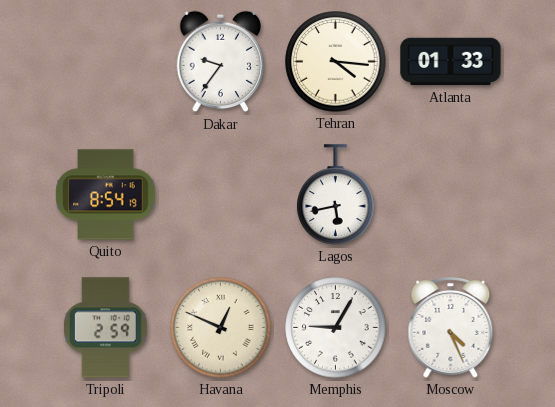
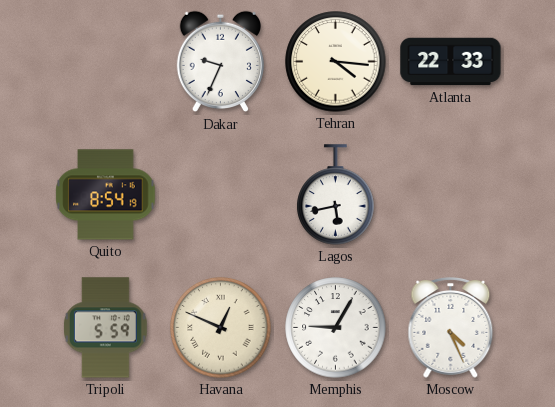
Dakar: 9:36 -> 9:34 (220, 62)
Atlanta: 01:33 -> 22:33 (451, 62)
Tripoli: 2:59 -> 5:59 (105, 328)
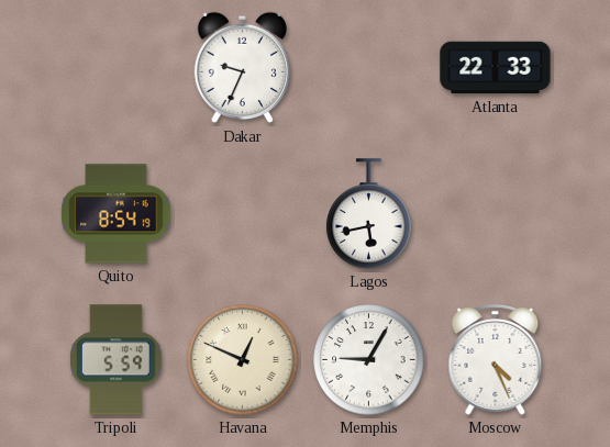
Tehran: 4:16 -> none (336, 62)
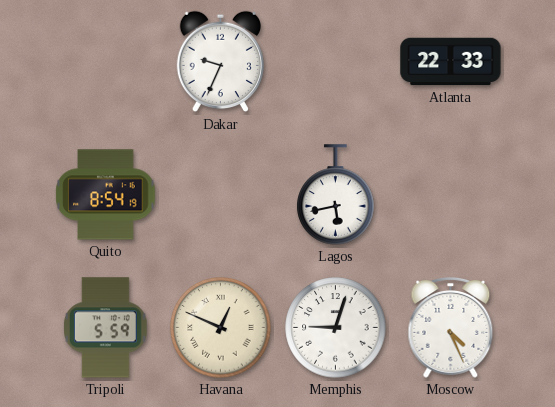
Memphis: 9:05 -> 9:03 (336, 328)
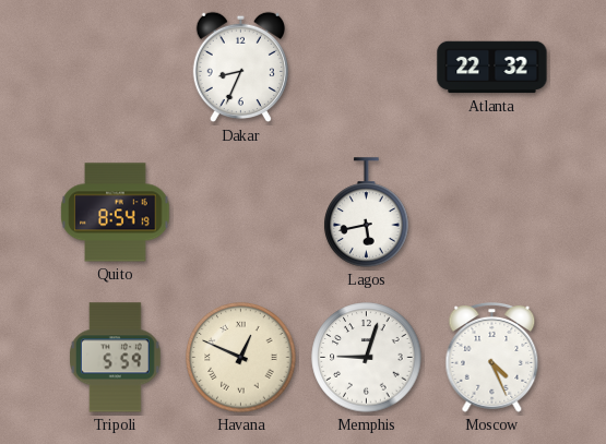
Dakar: 9:34 -> 8:34 (240, 68)
Atlanta: 22:33 -> 22:32 (492, 68)
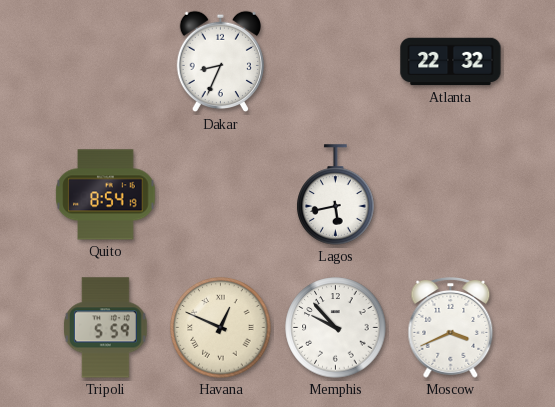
Memphis: 9:03 -> 9:53 (336, 328)
Moscow: 4:26 -> 3:41 (451, 328)
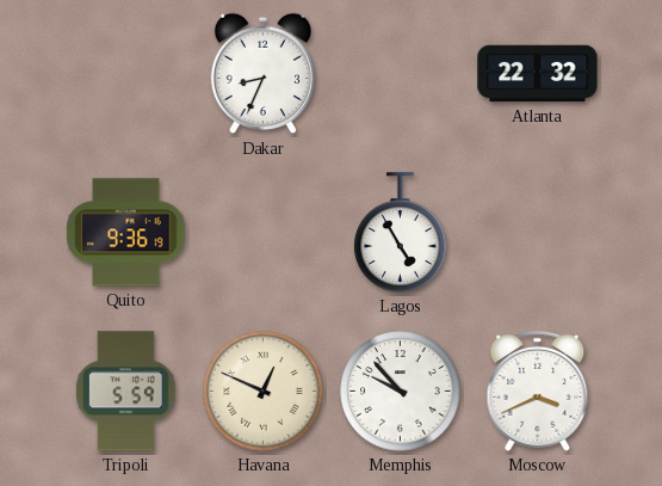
Quito: 8:54 -> 9:36 (126, 233)
Lagos: 5:43 -> 4:55 (401, 233)
